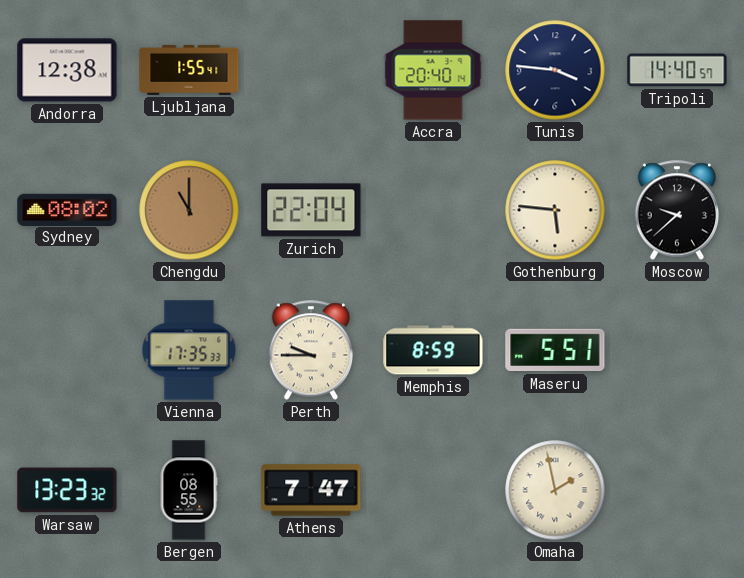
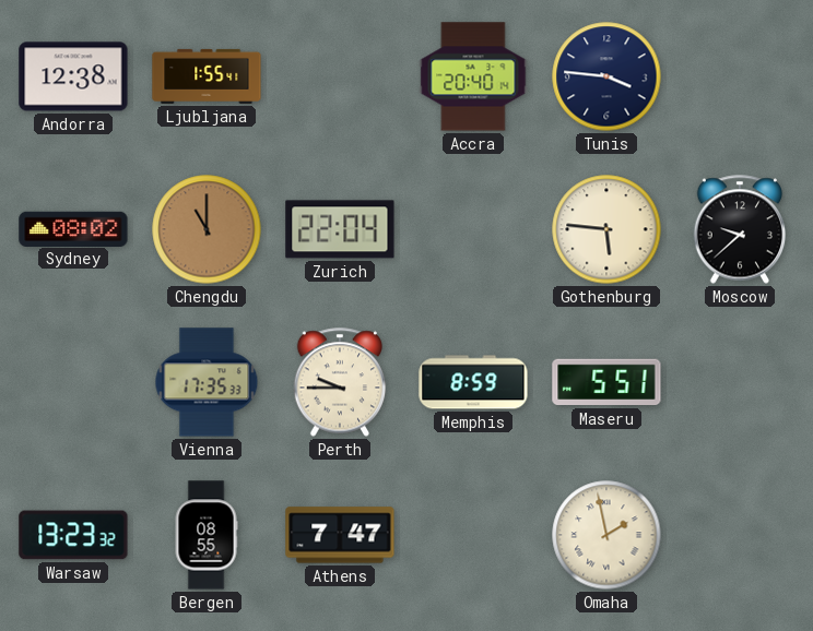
Tripoli: 14:40 -> none (677, 70)
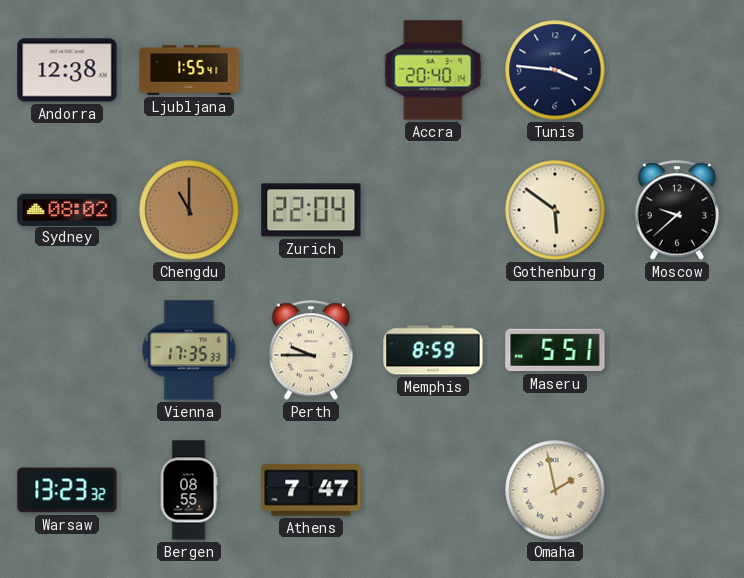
Gothenburg: 5:46 -> 5:51 (555, 210)
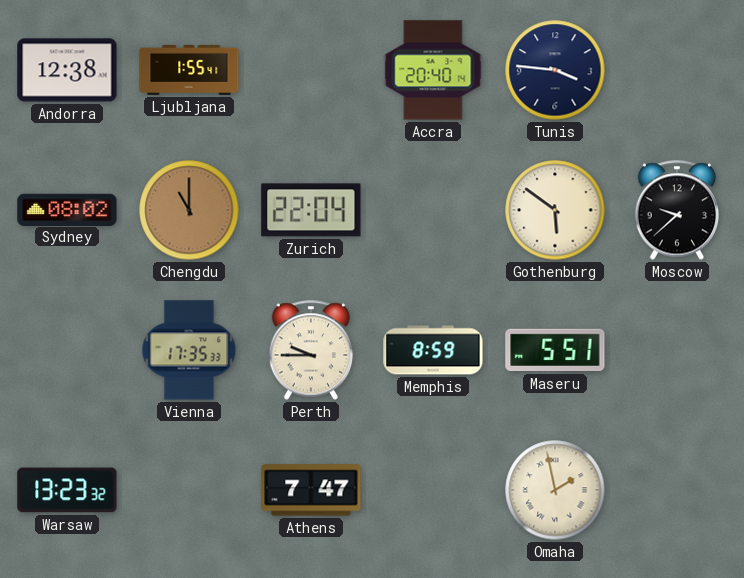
Bergen: 08:55 -> none (189, 490)
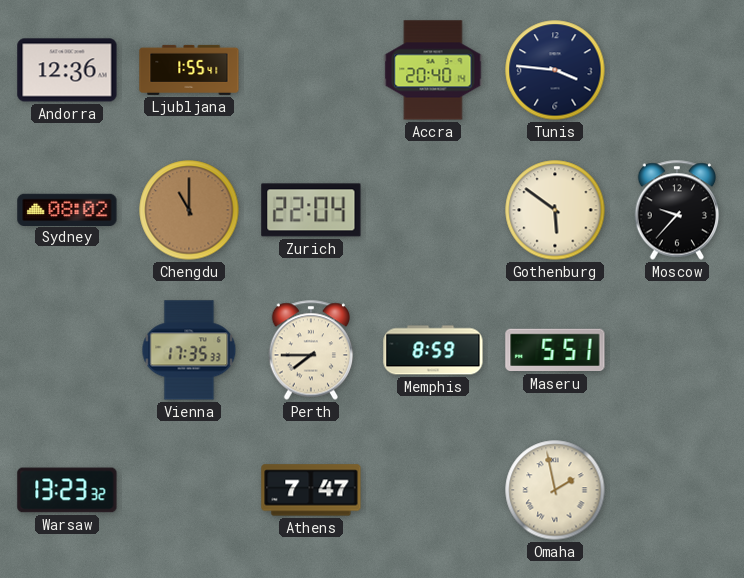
Andorra: 12:38 -> 12:36 (67, 70)
Moscow: 9:38 -> 9:37 (677, 210)
Perth: 9:45 -> 7:45 (311, 350)
